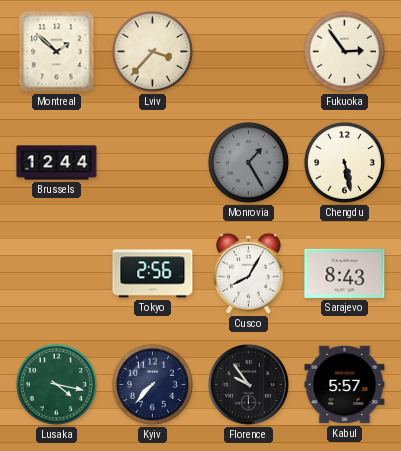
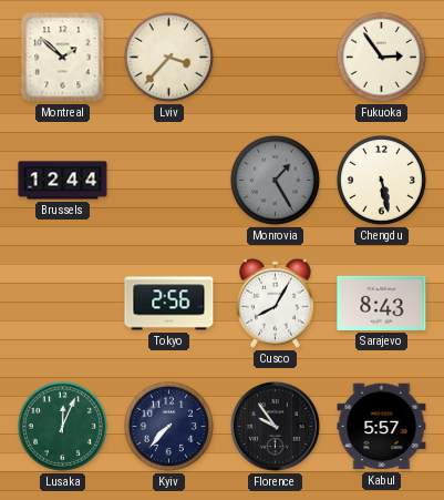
Lusaka: 4:17 -> 12:04 (62, 426)
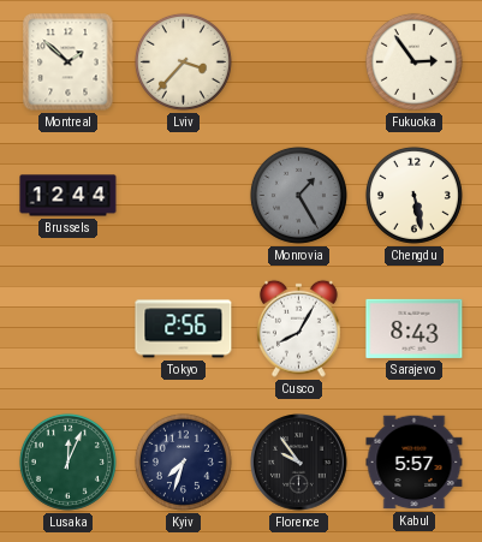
Kyiv: 7:37 -> 7:33 (183, 461)
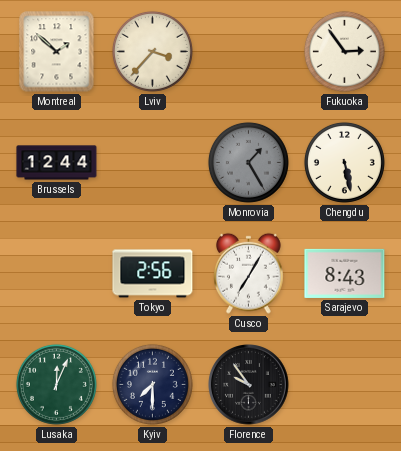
Cusco: 8:05 -> 7:05 (249, 273)
Kyiv: 7:33 -> 7:30 (152, 384)
Kabul: 5:57 -> none (415, 463)
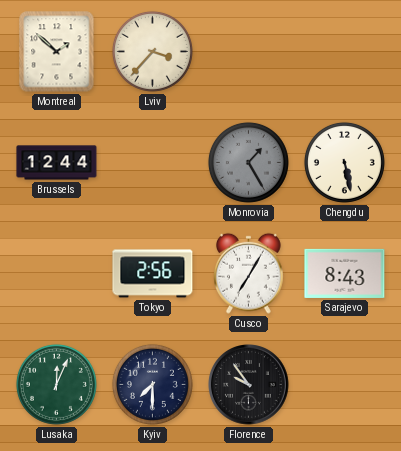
Fukuoka: 2:54 -> none (344, 51)
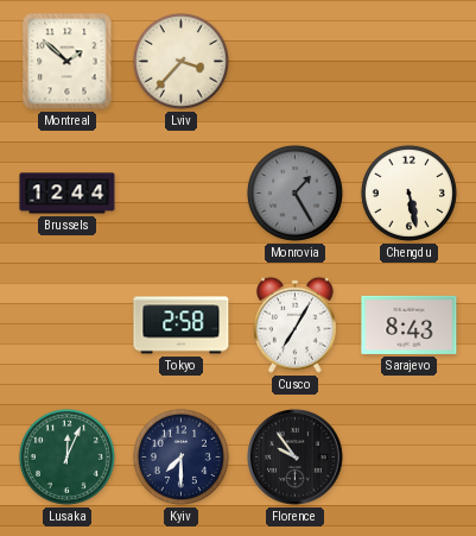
Tokyo: 2:56 -> 2:58 (182, 326)
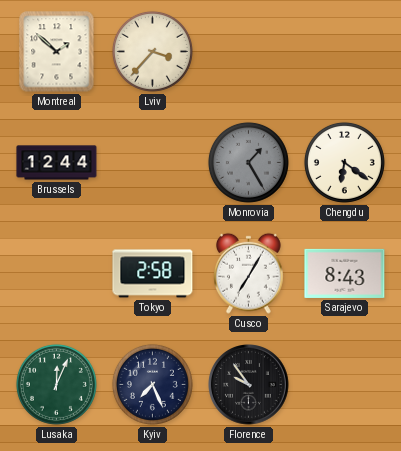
Chengdu: 5:28 -> 6:21 (344, 162)
Kyiv: 7:30 -> 7:26 (152, 384)
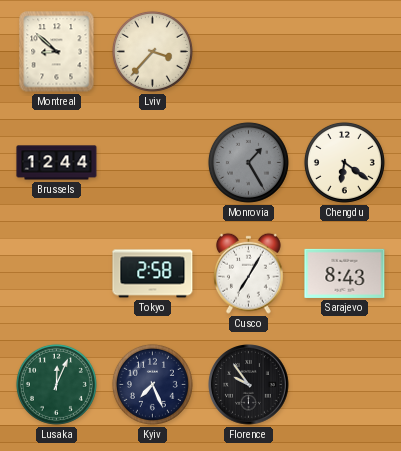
Montreal: 1:52 -> 8:52 (57, 52)
